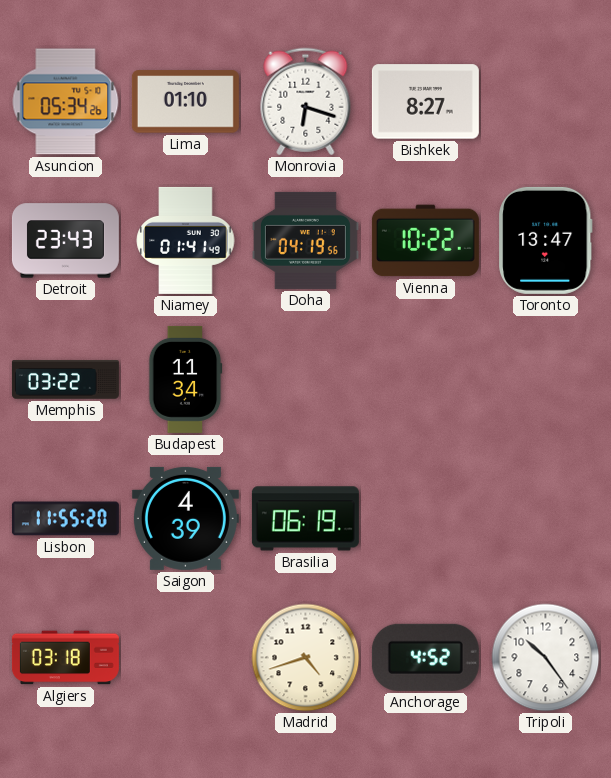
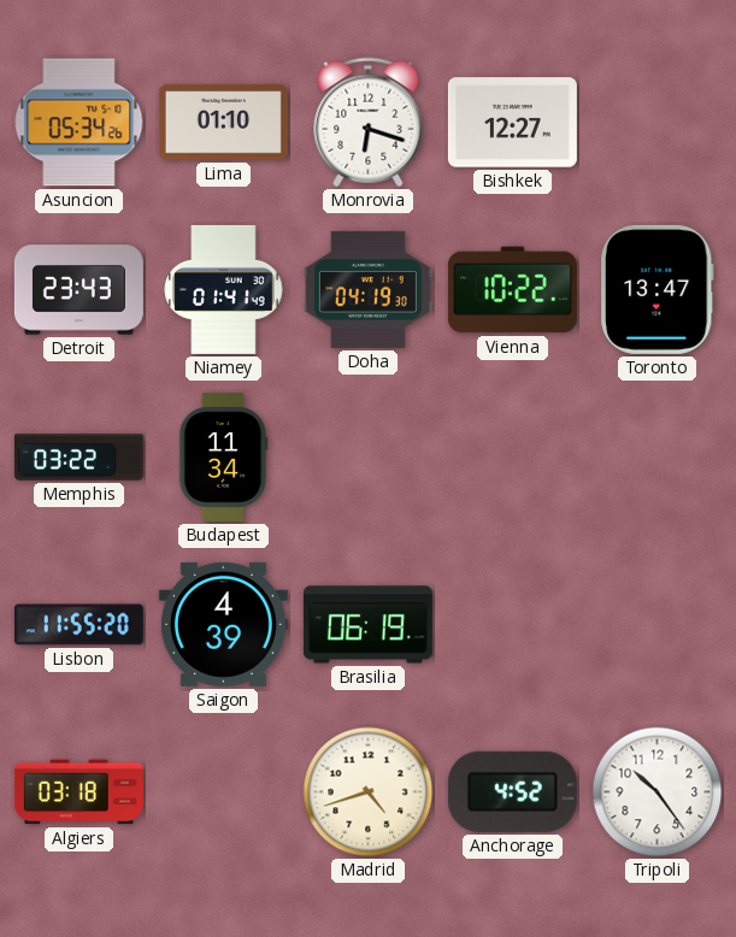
Bishkek: 8:27 -> 12:27 (512, 123)
Doha: 04:19:56 -> 04:19:30 (367, 289)
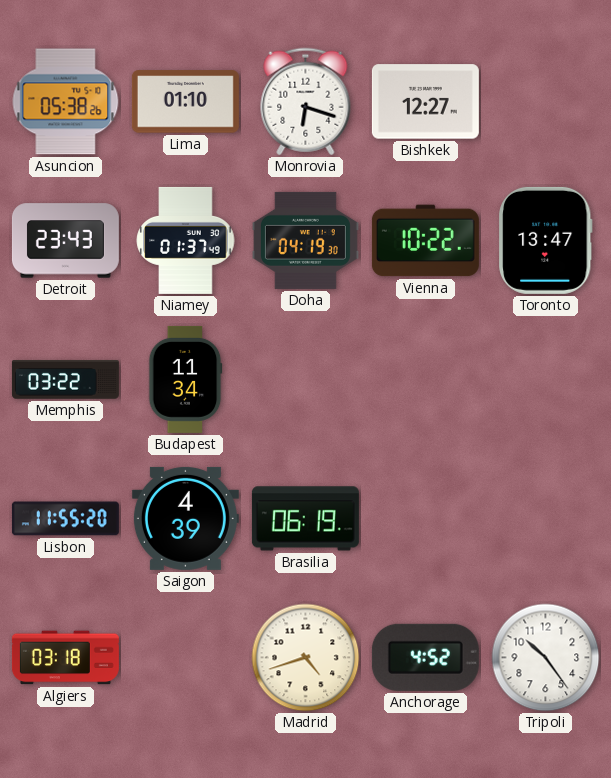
Asuncion: 05:34 -> 05:38 (66, 102)
Niamey: 01:41 -> 01:37 (186, 240)
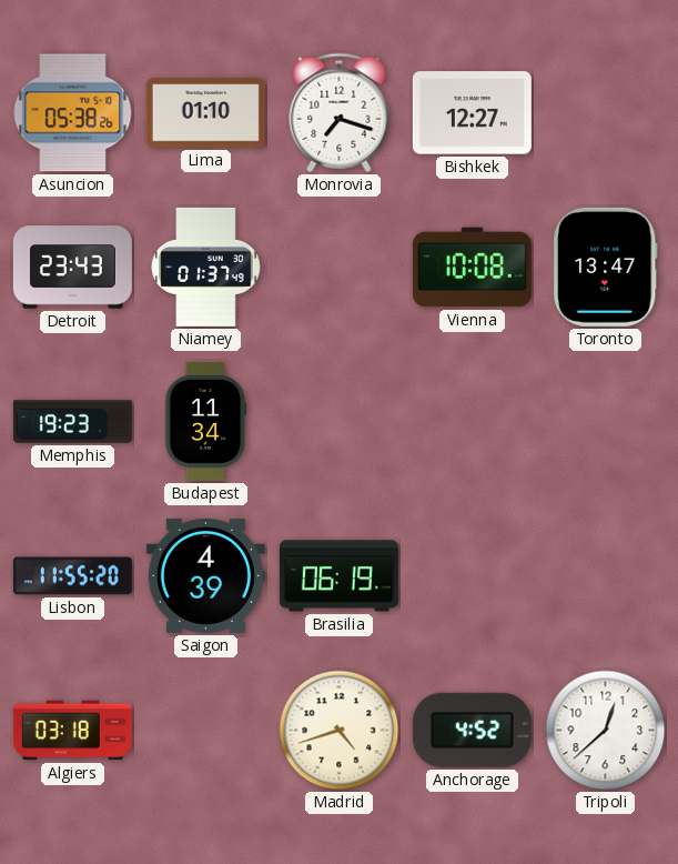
Monrovia: 6:18 -> 7:18 (340, 113)
Doha: 04:19 -> none (305, 240)
Vienna: 10:22 -> 10:08 (472, 268)
Memphis: 03:22 -> 19:23 (72, 422)
Tripoli: 10:24 -> 12:38 (606, 731)
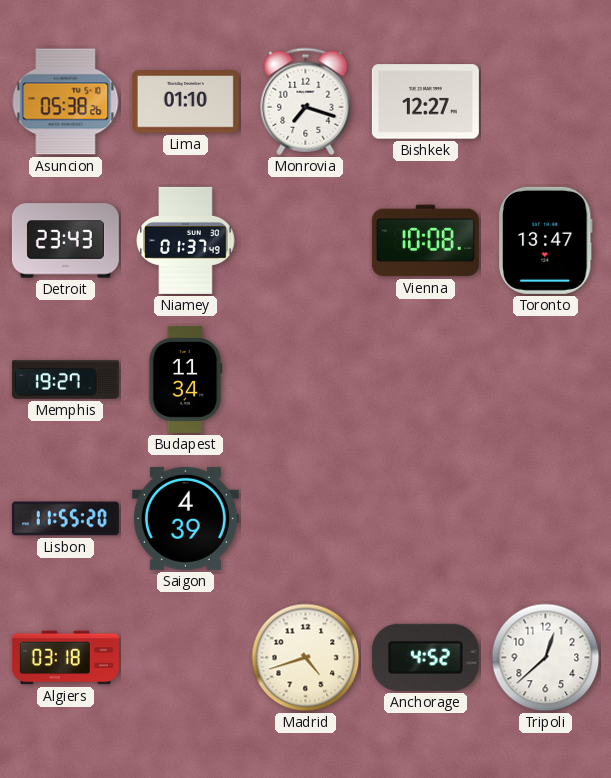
Memphis: 19:23 -> 19:27 (65, 380)
Brasilia: 06:19 -> none (338, 576)
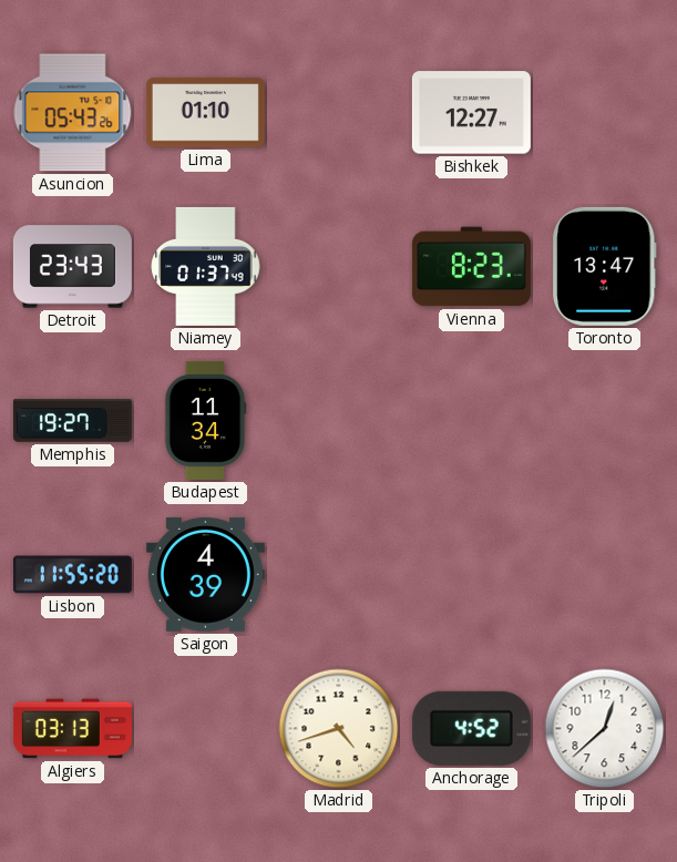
Asuncion: 05:38 -> 05:43 (73, 113)
Monrovia: 7:18 -> none (306, 102)
Vienna: 10:08 -> 8:23 (471, 267)
Algiers: 03:18 -> 03:13 (72, 729)
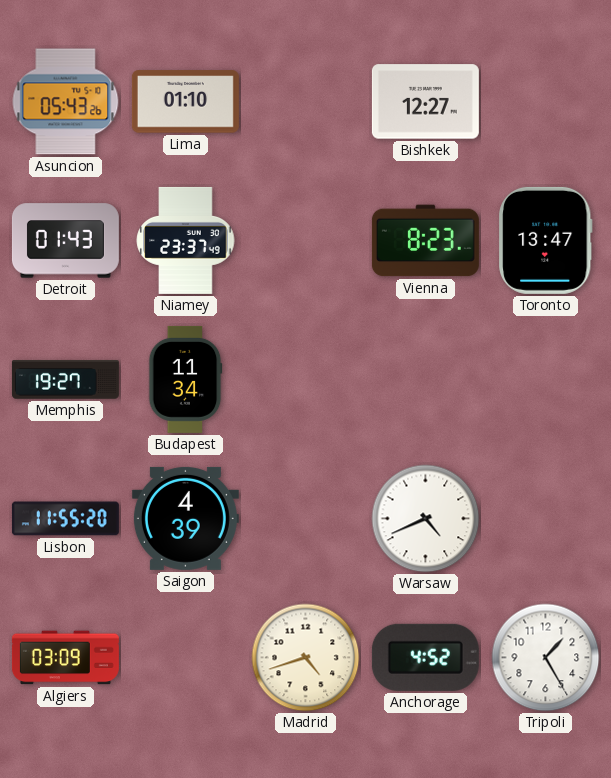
Detroit: 23:43 -> 01:43 (65, 241)
Niamey: 01:37 -> 23:37 (186, 240)
Warsaw: none -> 4:41 (426, 519)
Algiers: 03:13 -> 03:09 (65, 658)
Tripoli: 12:38 -> 1:25 (546, 658)
